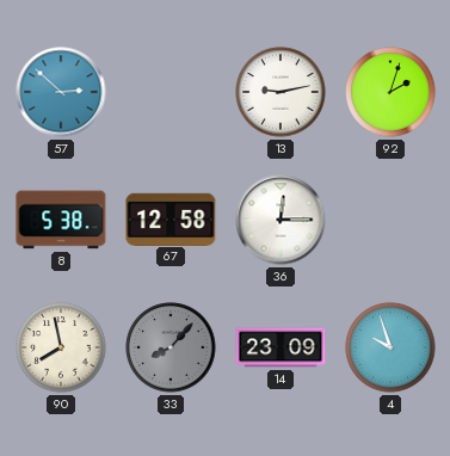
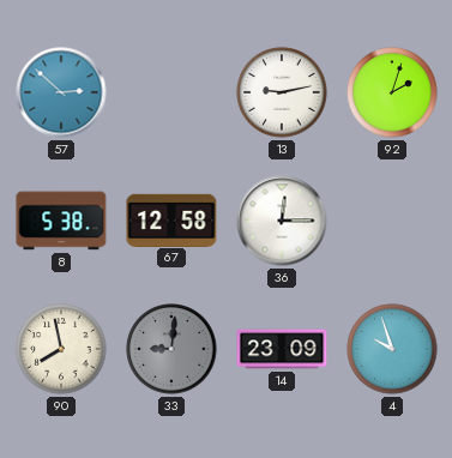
33: 8:07 -> 9:01 (171, 349)
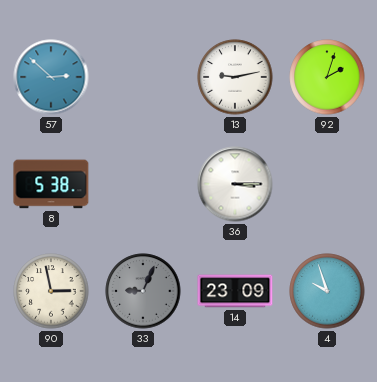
67: 12:58 -> none (171, 219)
36: 12:15 -> 3:15 (235, 184)
90: 7:58 -> 2:58 (51, 291)
33: 9:01 -> 9:04 (143, 291)
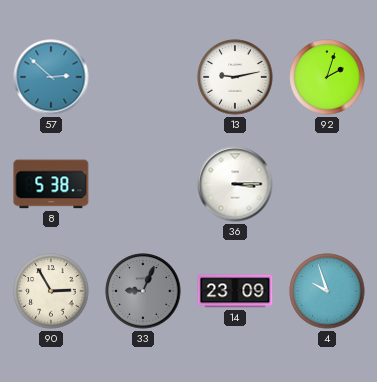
90: 2:58 -> 2:55 (51, 291)
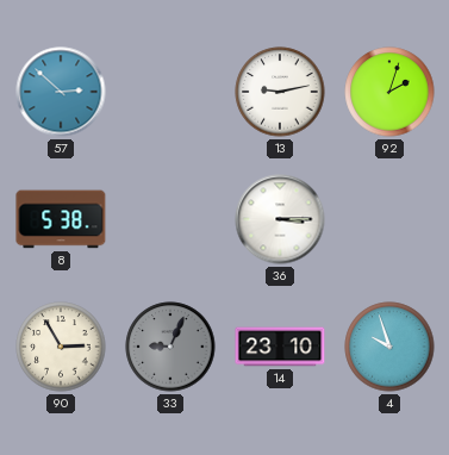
14: 23:09 -> 23:10 (280, 347)
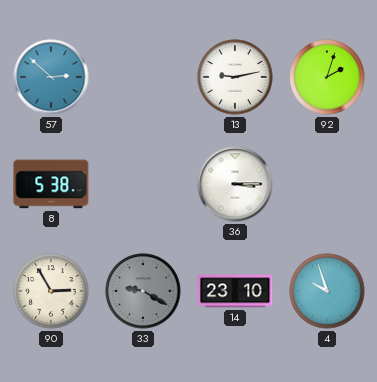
33: 9:04 -> 9:20 (143, 291)
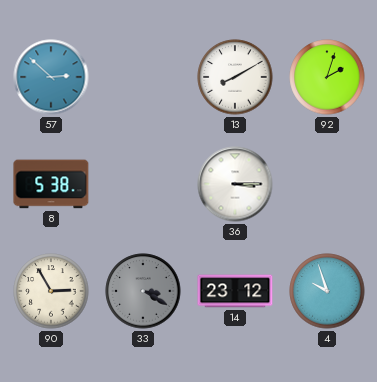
13: 9:13 -> 8:10 (235, 77)
33: 9:20 -> 3:20 (143, 291)
14: 23:10 -> 23:12 (235, 291)
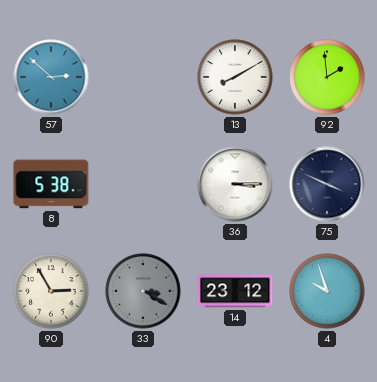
92: 2:03 -> 1:59 (327, 77)
75: none -> 3:49 (327, 184)
